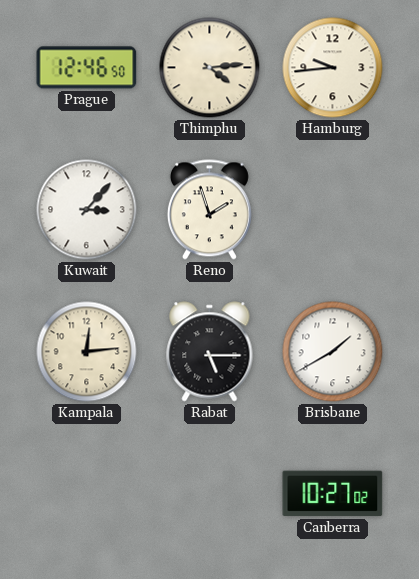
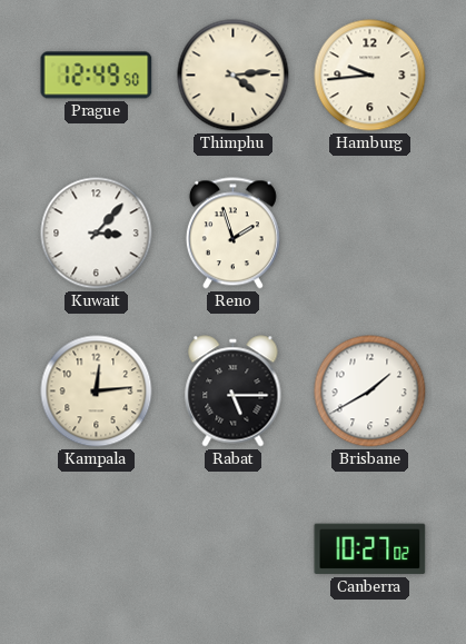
Prague: 12:46 -> 12:49 (97, 76)
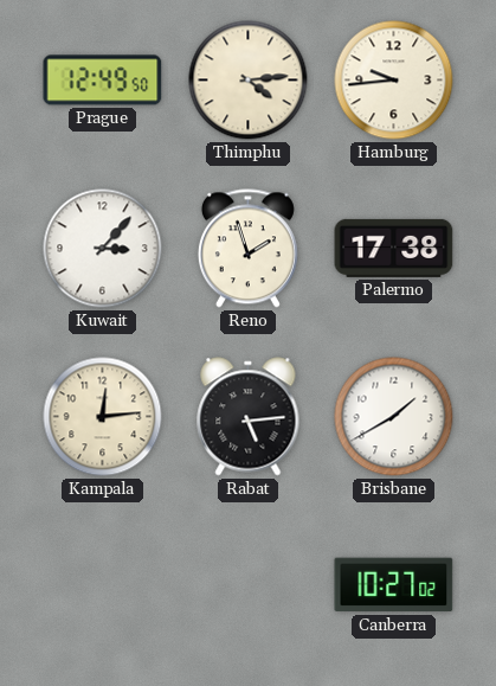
Palermo: none -> 17:38 (394, 248)
Rabat: 5:15 -> 5:14 (249, 417)
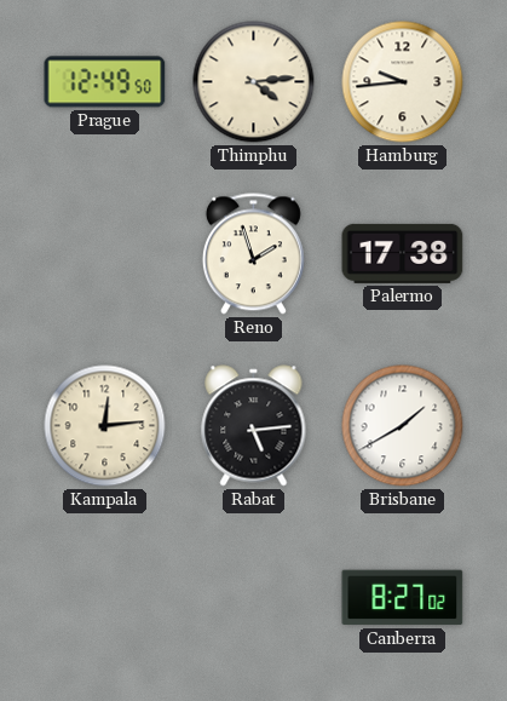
Kuwait: 3:07 -> none (103, 249)
Canberra: 10:27 -> 8:27 (403, 598)
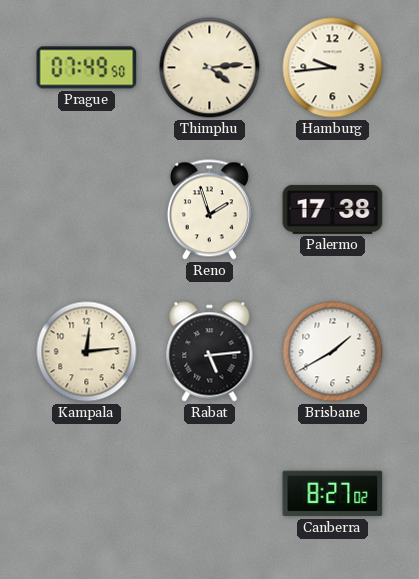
Prague: 12:49 -> 07:49 (87, 68)
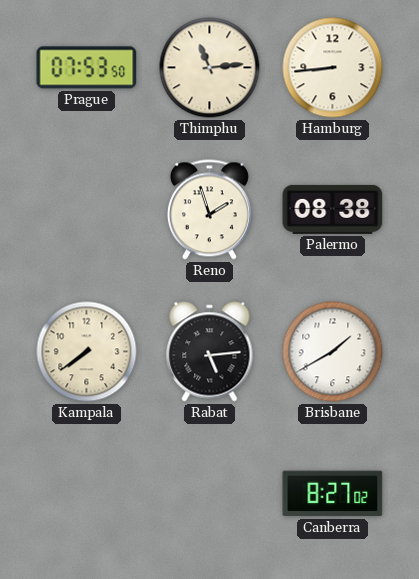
Prague: 07:49 -> 07:53 (87, 68)
Thimphu: 4:14 -> 11:14 (210, 68)
Hamburg: 9:44 -> 8:44 (333, 68)
Palermo: 17:38 -> 08:38 (333, 209)
Kampala: 12:14 -> 7:39 (87, 352)
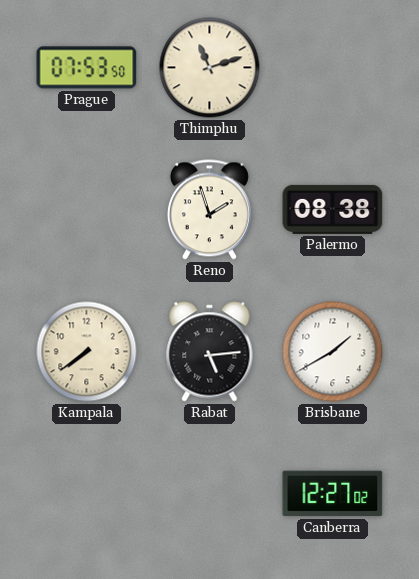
Thimphu: 11:14 -> 11:12 (210, 68)
Hamburg: 8:44 -> none (333, 68)
Canberra: 8:27 -> 12:27 (333, 494)
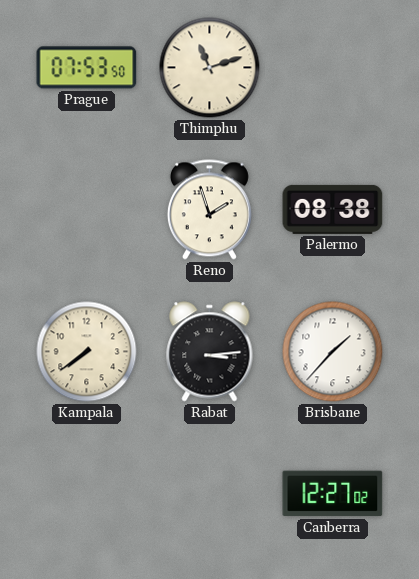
Rabat: 5:14 -> 3:14 (210, 352)
Brisbane: 1:40 -> 1:37 (333, 352)
